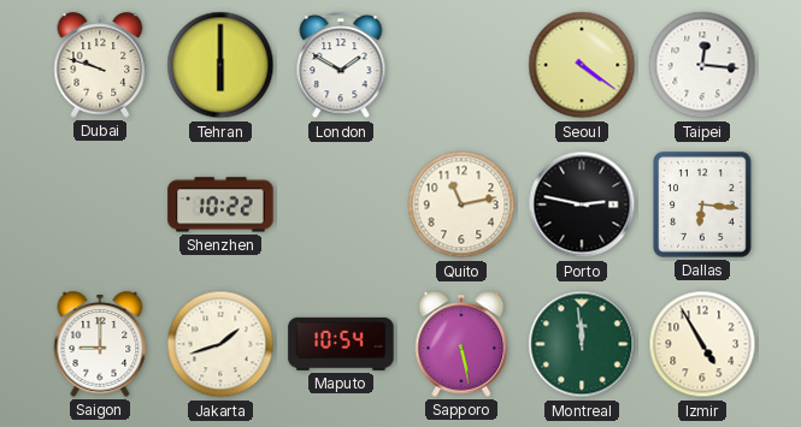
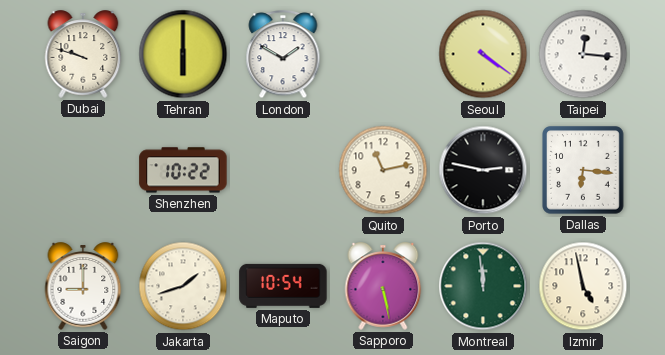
Izmir: 4:55 -> 4:58 (583, 286)
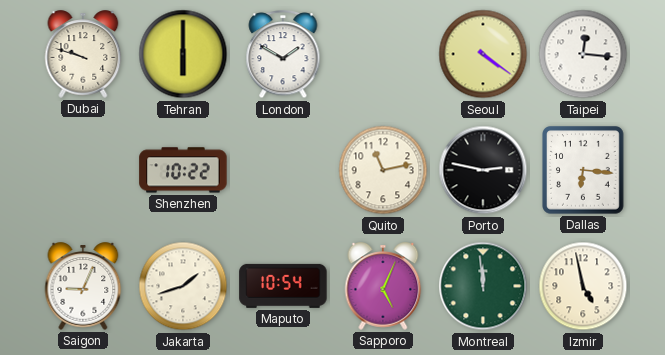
Saigon: 9:00 -> 9:04 (83, 286)
Sapporo: 5:28 -> 5:04 (383, 286)
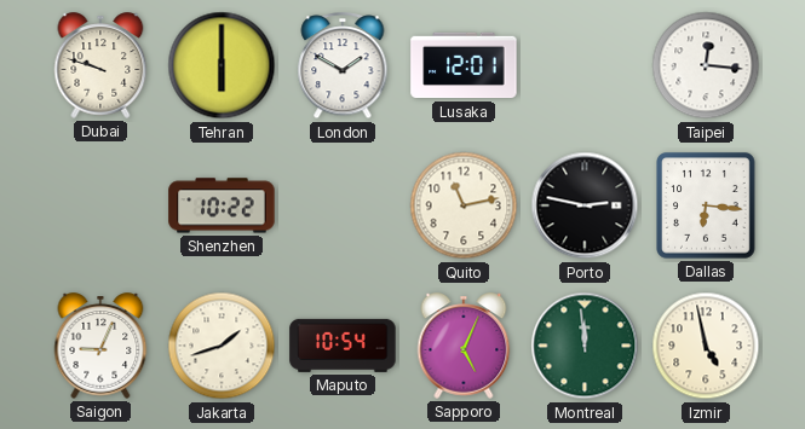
Lusaka: none -> 12:01 (464, 65)
Seoul: 4:21 -> none (483, 54)
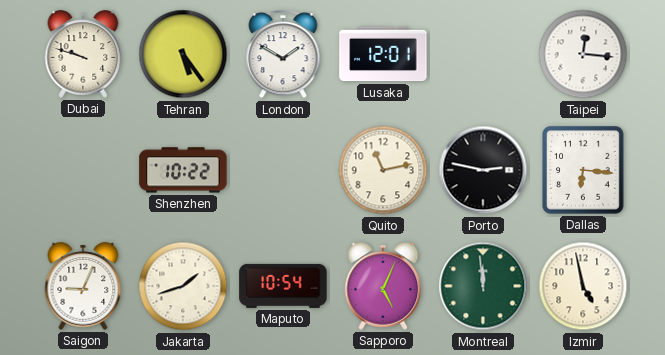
Tehran: 6:00 -> 5:24 (183, 54)
